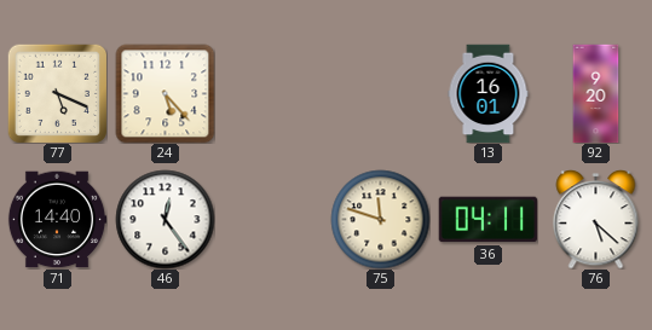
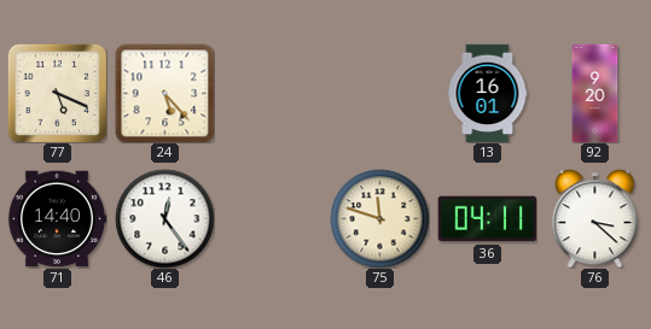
76: 5:22 -> 3:22 (595, 219)
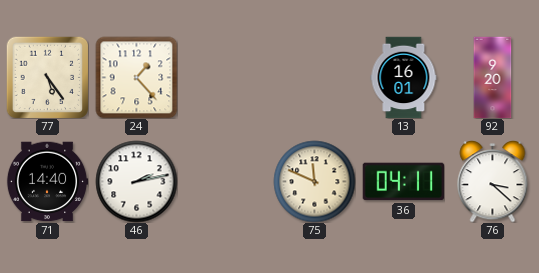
77: 5:19 -> 5:24 (47, 77)
24: 5:23 -> 1:23 (136, 77)
46: 12:24 -> 2:13 (136, 181)
75: 11:48 -> 11:49 (314, 181)
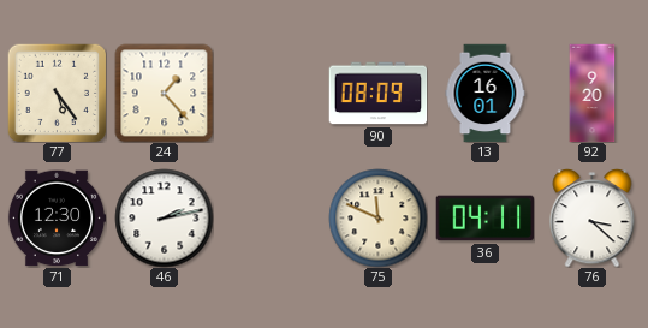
90: none -> 08:09 (377, 94)
71: 14:40 -> 12:30 (57, 219)
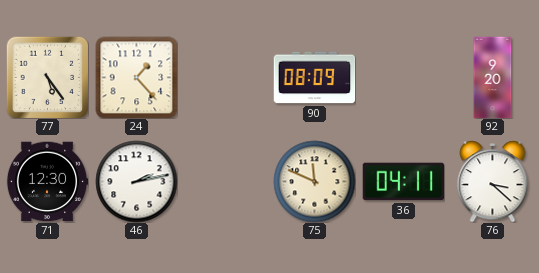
13: 16:01 -> none (486, 93)
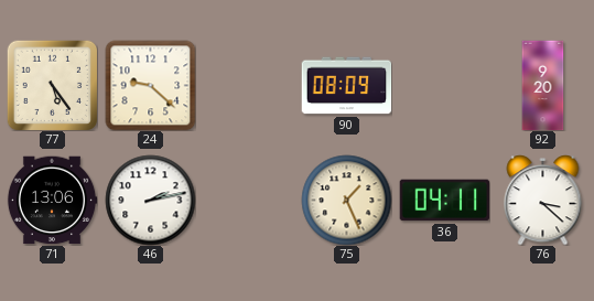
24: 1:23 -> 9:22 (150, 85)
71: 12:30 -> 13:06 (52, 201)
75: 11:49 -> 1:26 (346, 200)
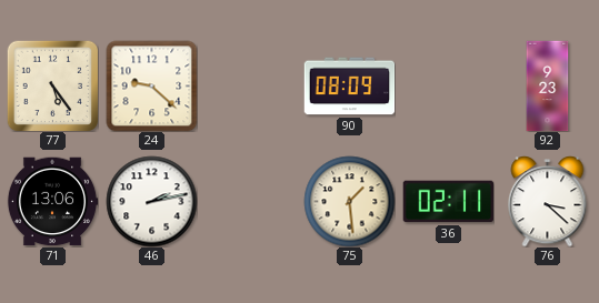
92: 9:20 -> 9:23 (548, 85)
75: 1:26 -> 1:29 (349, 201)
36: 04:11 -> 02:11 (448, 202)
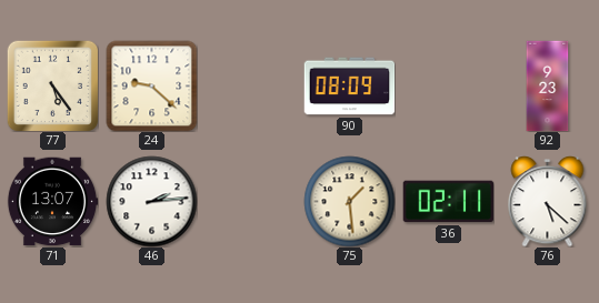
71: 13:06 -> 13:07 (52, 202)
46: 2:13 -> 2:14 (151, 201)
76: 3:22 -> 5:22 (548, 202)
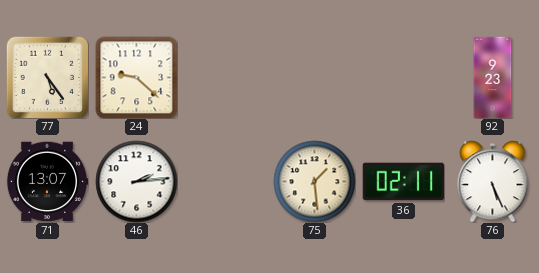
90: 08:09 -> none (349, 87)
76: 5:22 -> 5:26 (493, 182)
